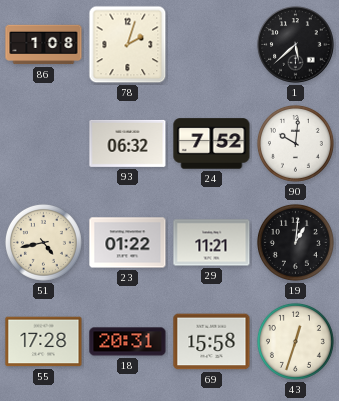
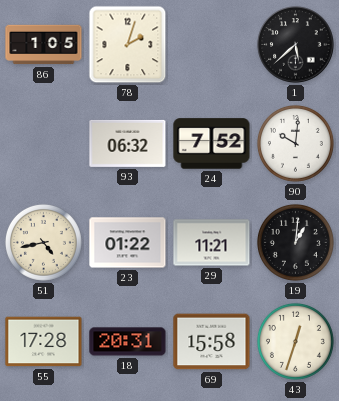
86: 1:08 -> 1:05 (44, 45)
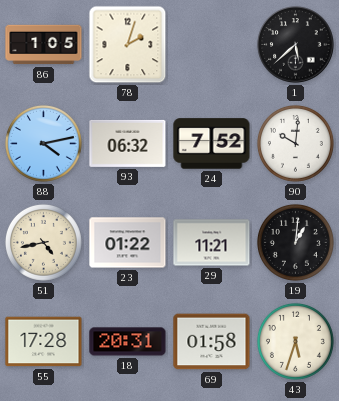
88: none -> 4:13 (43, 143)
69: 15:58 -> 01:58 (212, 342)
43: 12:33 -> 5:33 (295, 341)
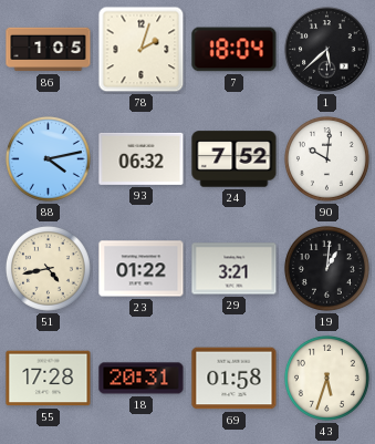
7: none -> 18:04 (235, 50)
29: 11:21 -> 3:21 (235, 269)
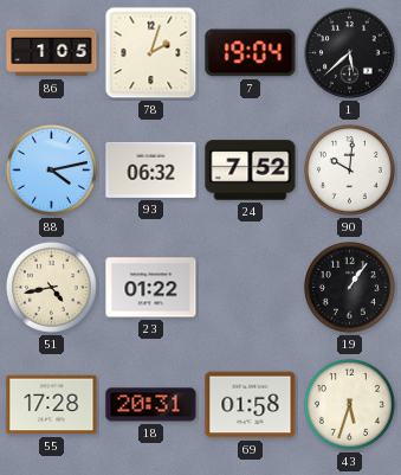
7: 18:04 -> 19:04 (251, 53)
29: 3:21 -> none (235, 269)
19: 1:01 -> 1:06 (349, 287)
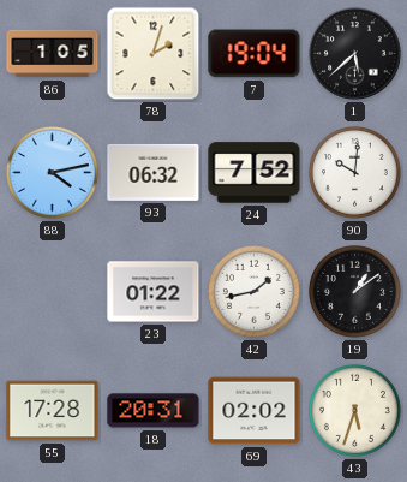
51: 4:43 -> none (51, 287)
42: none -> 1:43 (253, 291)
19: 1:06 -> 1:09 (354, 291)
69: 01:58 -> 02:02 (255, 411)
